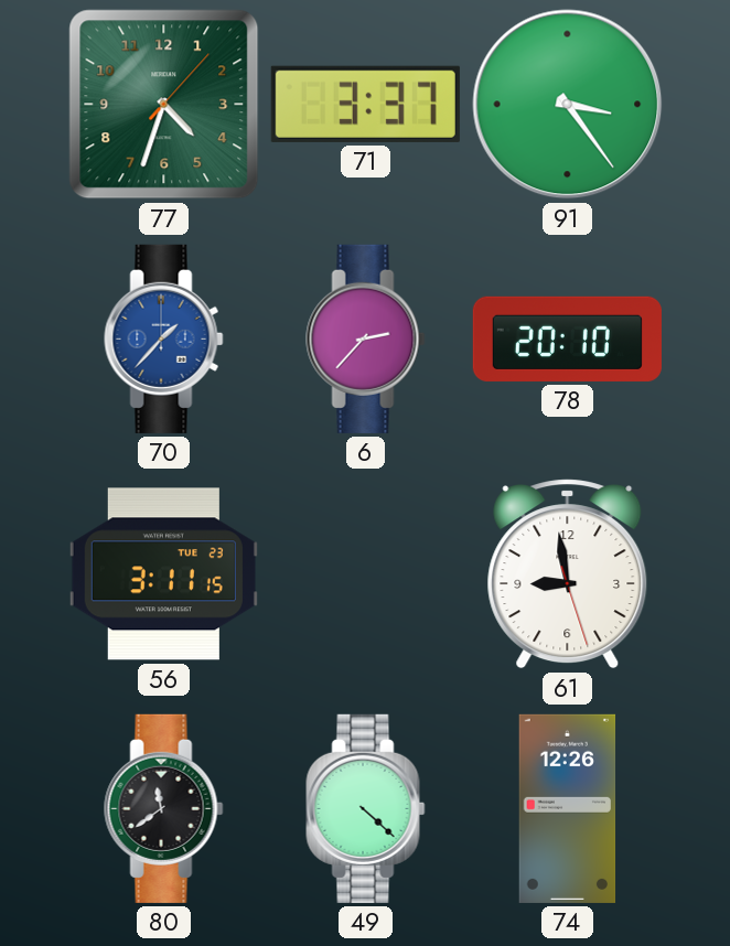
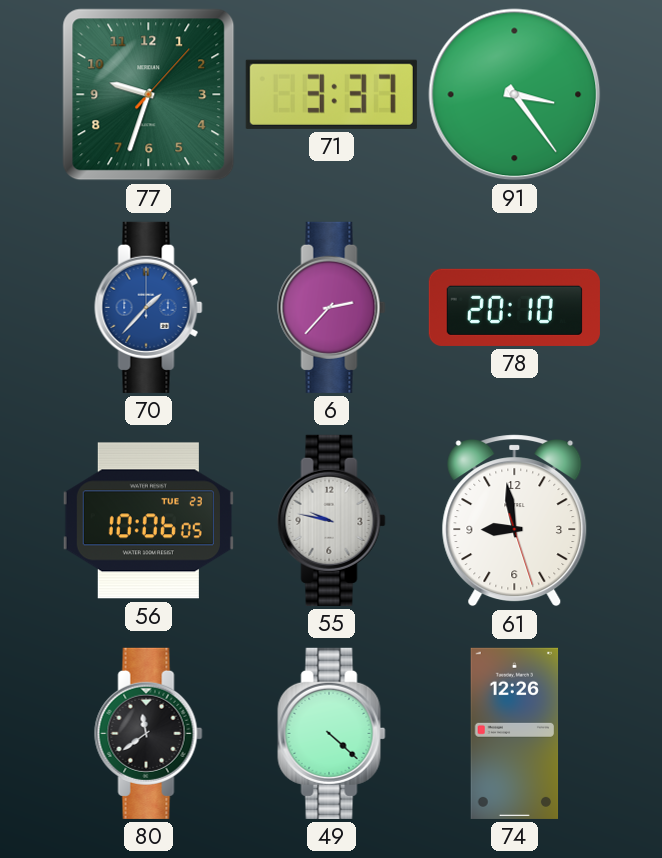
77: 4:33 -> 9:33 (149, 95)
56: 3:11 -> 10:06 (148, 521)
55: none -> 9:47 (332, 520)
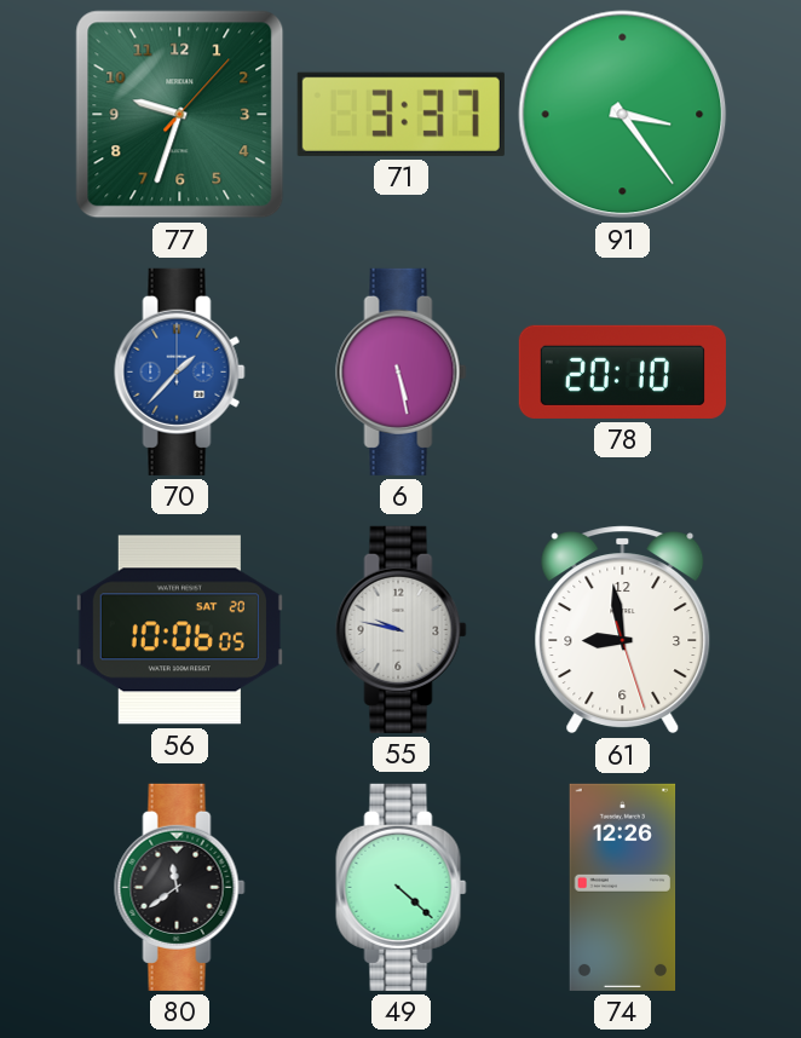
6: 2:37 -> 5:28 (402, 371)
56 date: TUE 23 -> SAT 20 (179, 630)
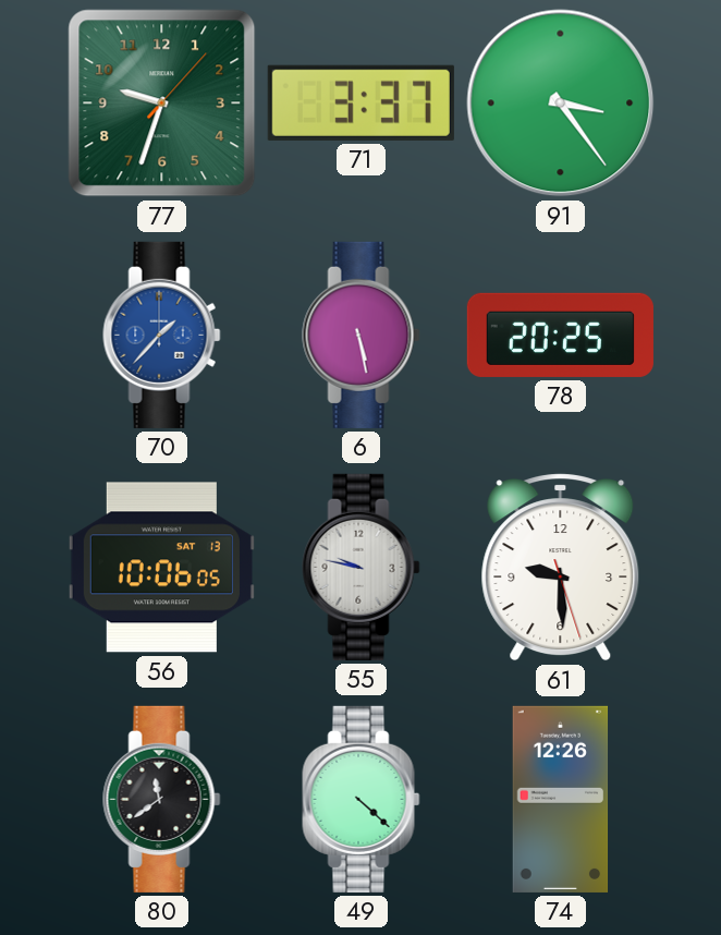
78: 20:10 -> 20:25 (560, 335)
56 date: SAT 20 -> SAT 13 (161, 568)
61: 8:58 -> 9:29 (561, 568)
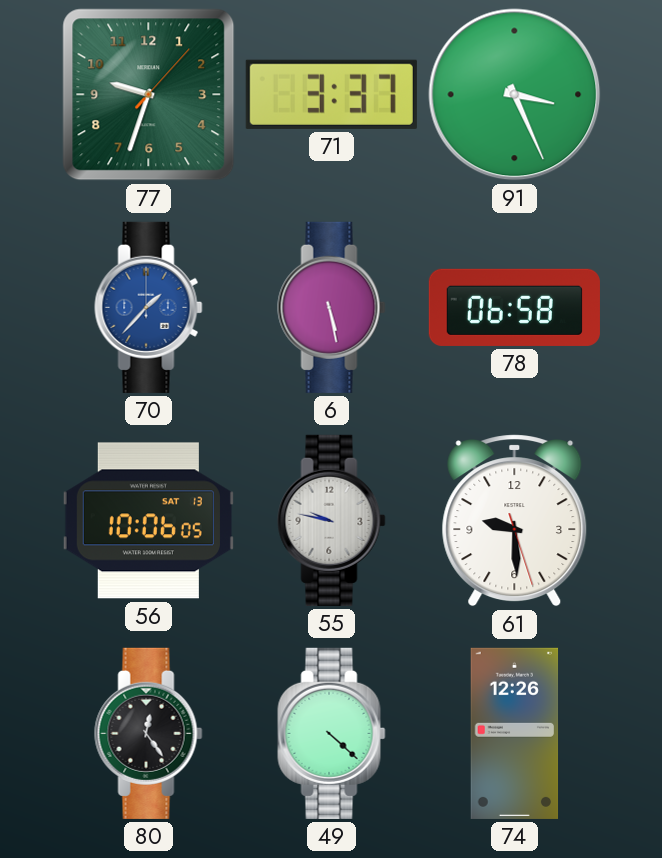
91: 3:24 -> 3:26 (515, 95)
78: 20:25 -> 06:58 (514, 307)
80: 11:39 -> 12:24 (149, 733)
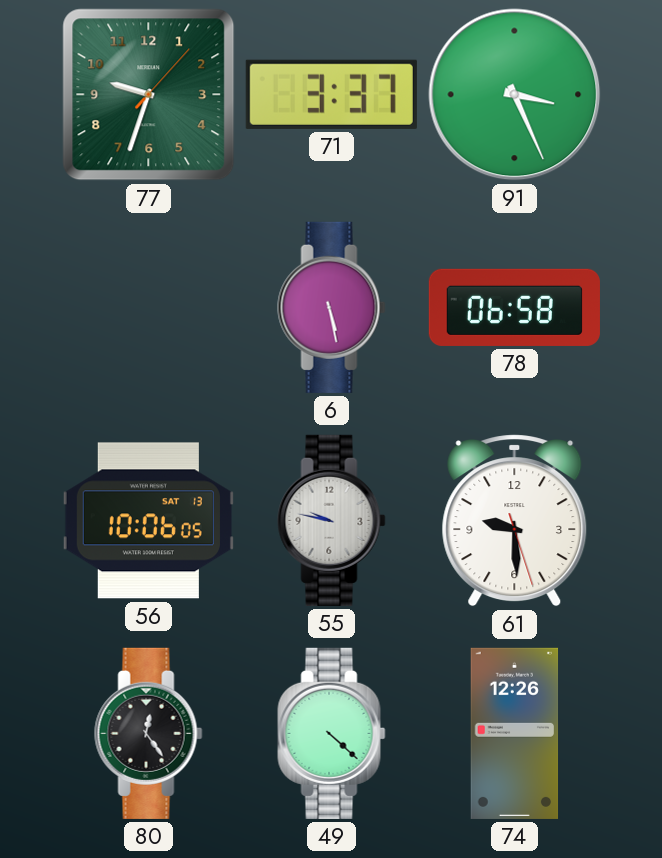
70: 1:37 -> none (149, 307)
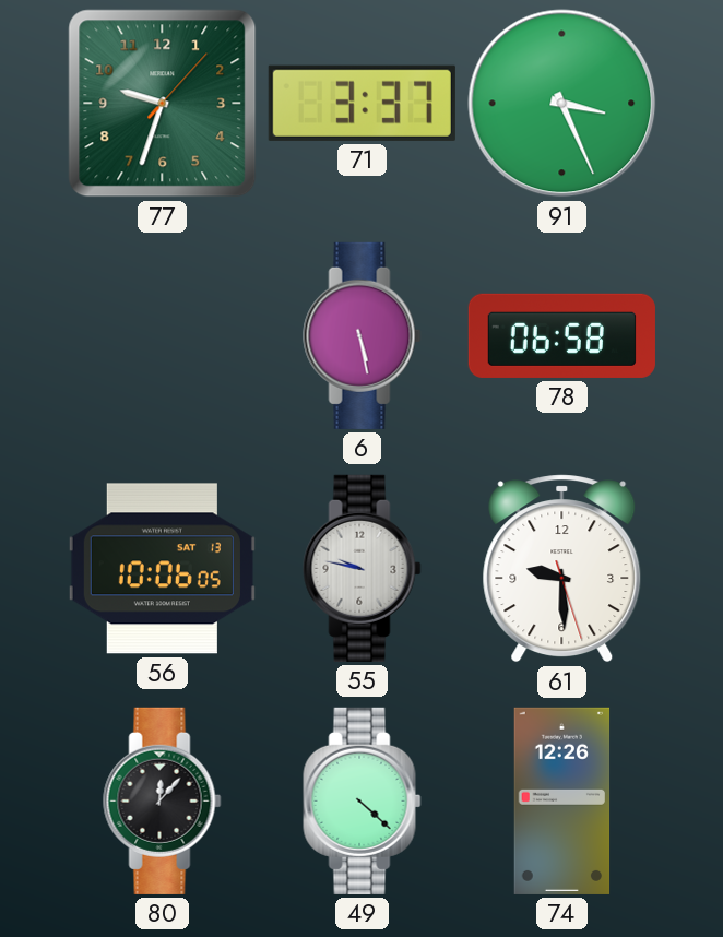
80: 12:24 -> 12:07 (163, 800)
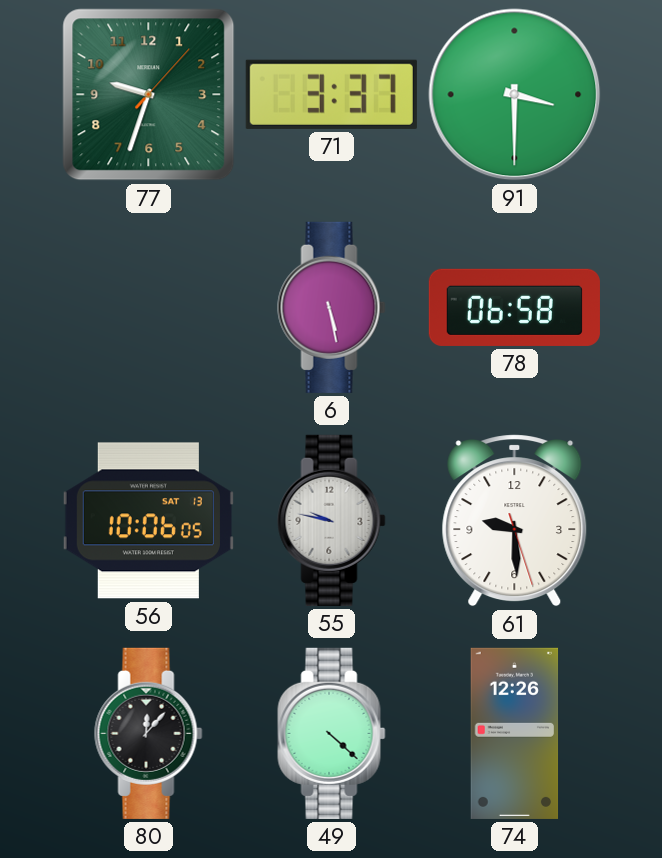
91: 3:26 -> 3:30 (515, 95)
